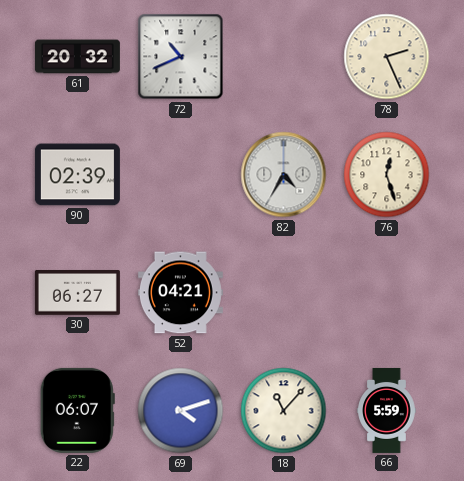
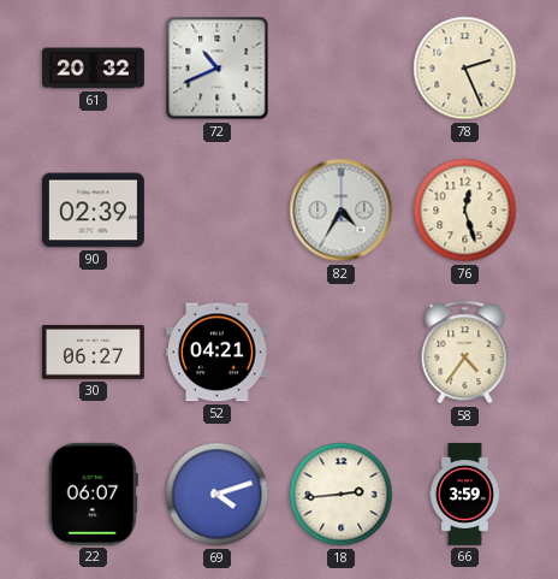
58: none -> 4:36 (465, 353)
18: 11:07 -> 2:44 (342, 495)
66: 5:59 -> 3:59 (465, 494)
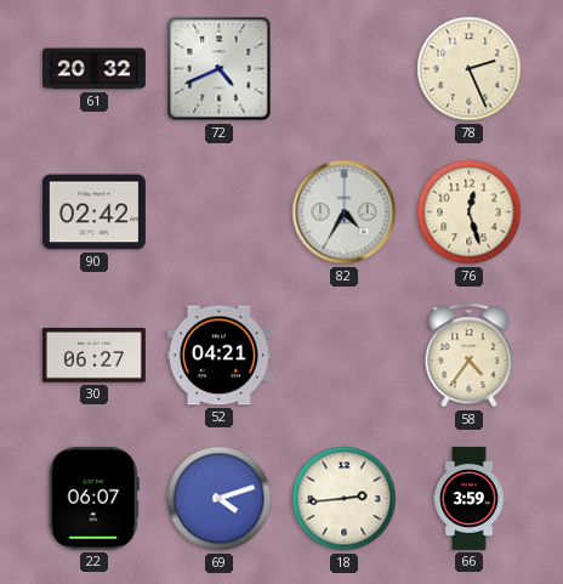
72: 10:41 -> 4:41 (220, 69)
90: 02:39 -> 02:42 (93, 212)
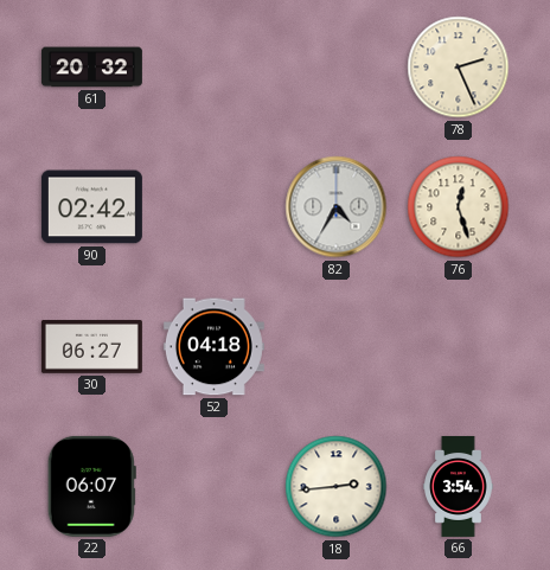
72: 4:41 -> none (220, 69)
52: 04:21 -> 04:18 (213, 347)
58: 4:36 -> none (470, 356)
69: 4:12 -> none (220, 499)
66: 3:59 -> 3:54 (459, 486)
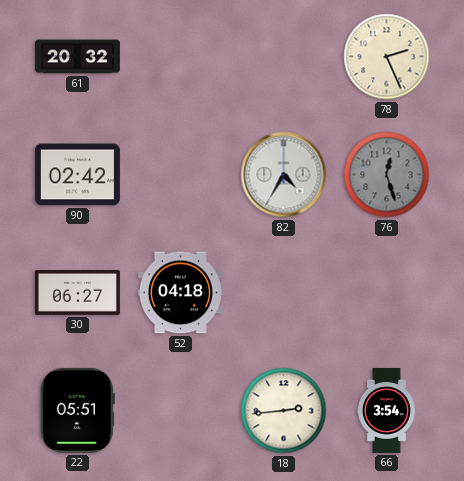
76 dial: cream -> grey (387, 175)
22: 06:07 -> 05:51 (77, 410)
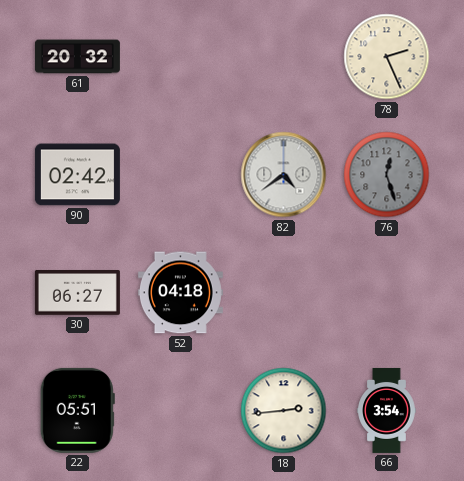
82: 4:35 -> 4:39 (284, 175)
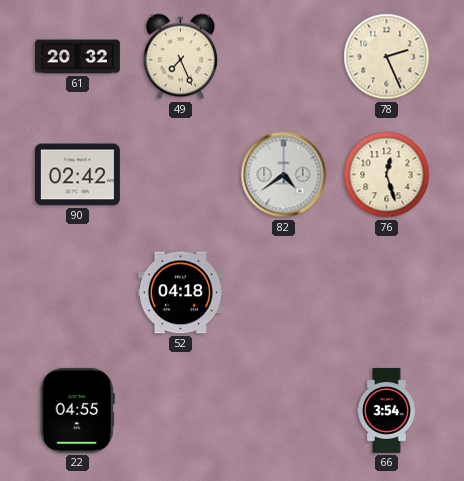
49: none -> 7:26 (180, 57)
76 dial: grey -> cream (387, 175)
30: 06:27 -> none (77, 293)
22: 05:51 -> 04:55 (77, 410)
18: 2:44 -> none (284, 411)
